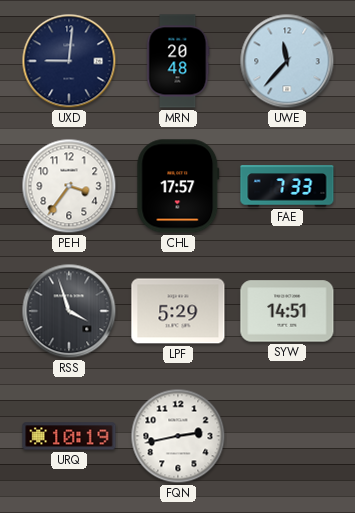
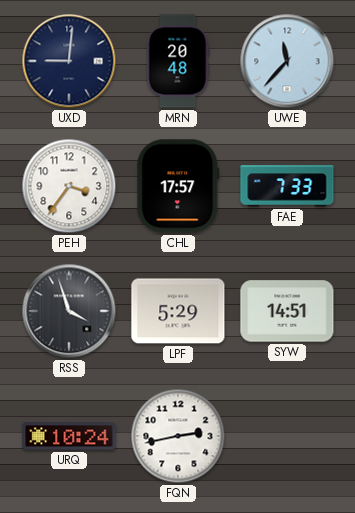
URQ: 10:19 -> 10:24 (69, 436)
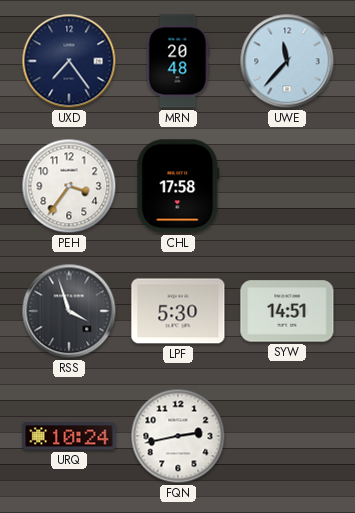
UXD: 9:01 -> 7:24 (69, 61)
CHL: 17:57 -> 17:58 (178, 186)
FAE: 7:33 -> none (287, 186)
LPF: 5:29 -> 5:30 (178, 311)
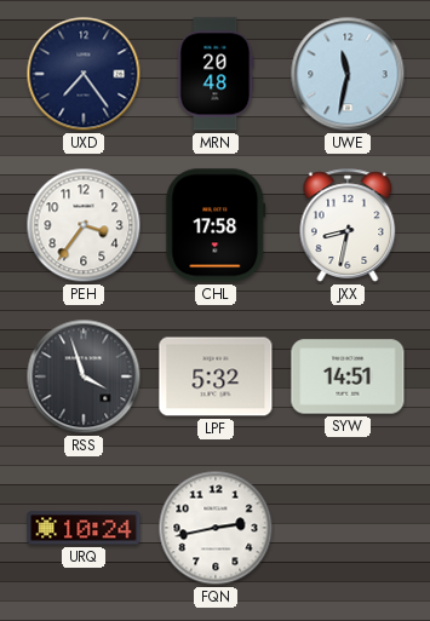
UWE: 11:37 -> 11:32 (348, 74)
JXX: none -> 8:32 (348, 225)
LPF: 5:30 -> 5:32 (216, 376)
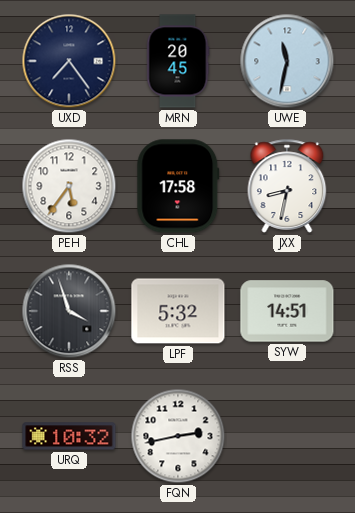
MRN: 20:48 -> 20:45 (178, 61)
PEH: 3:36 -> 5:36 (69, 186)
URQ: 10:24 -> 10:32 (69, 436)
